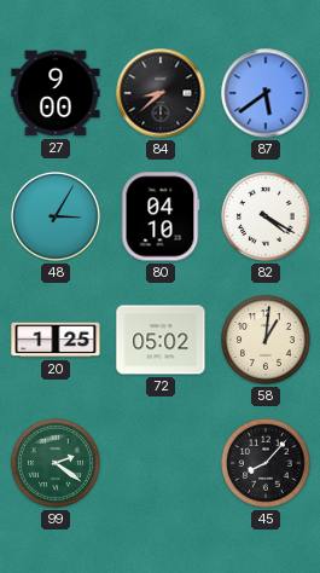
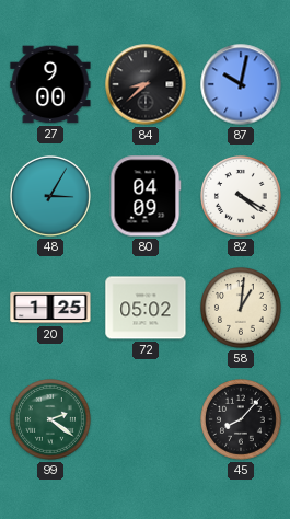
87: 5:39 -> 10:02 (241, 84)
80: 04:10 -> 04:09 (146, 196)
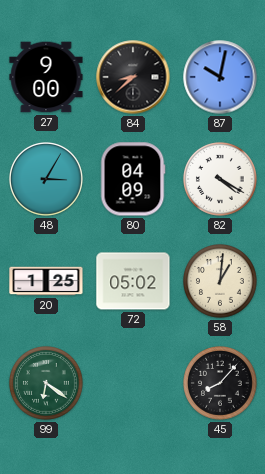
99: 2:21 -> 6:21 (47, 384)
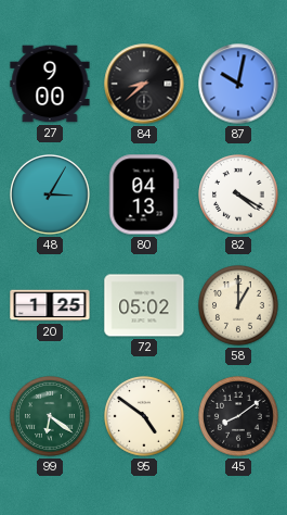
80: 04:09 -> 04:13 (144, 194)
58: 1:01 -> 1:00 (239, 306)
95: none -> 4:51 (145, 417)
45: 8:07 -> 8:09 (239, 417)
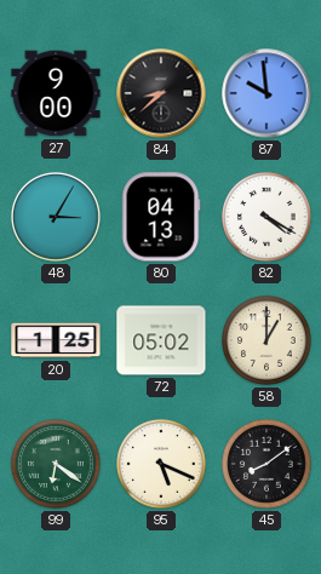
87: 10:02 -> 9:59 (266, 93)
95: 4:51 -> 5:19 (162, 465)
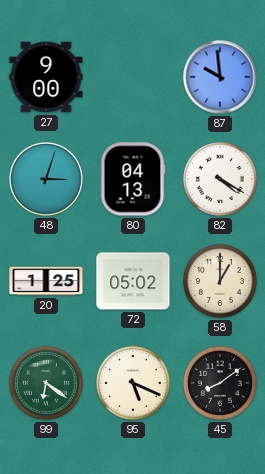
84: 8:38 -> none (161, 93)
48: 3:05 -> 3:03 (47, 180)
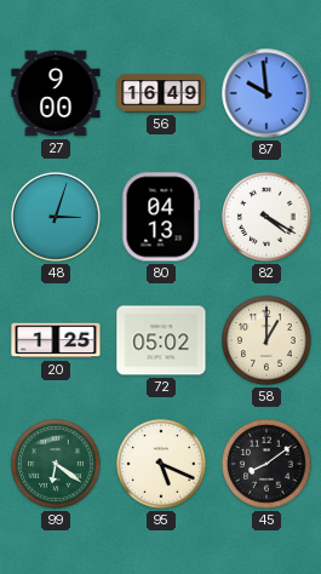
56: none -> 16:49 (161, 93)
